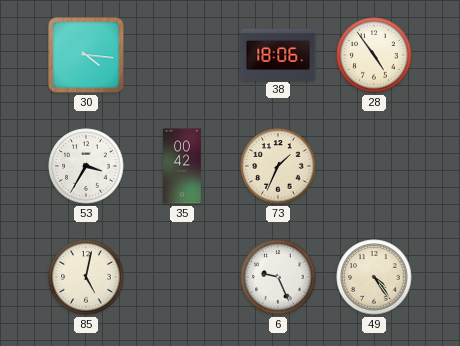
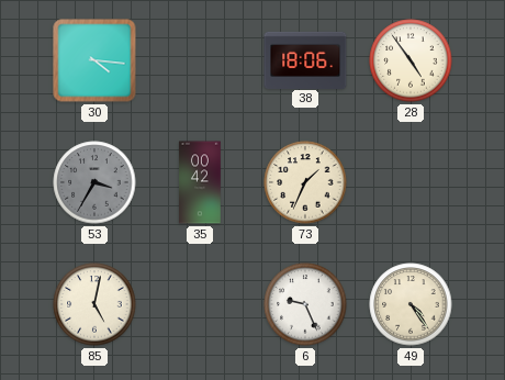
53 dial: white -> grey (94, 182)
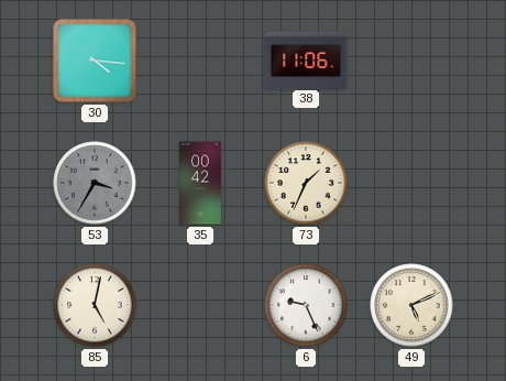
38: 18:06 -> 11:06 (306, 59)
28: 4:54 -> none (411, 60)
49: 4:24 -> 5:11 (411, 305)
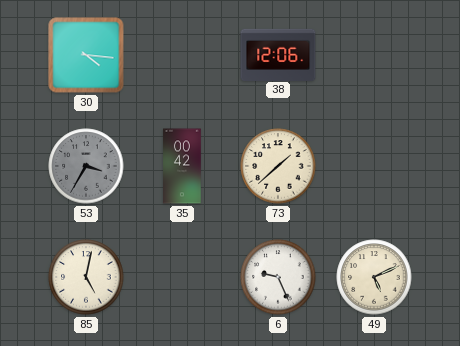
38: 11:06 -> 12:06 (278, 54)
73: 1:34 -> 1:38 (278, 166)
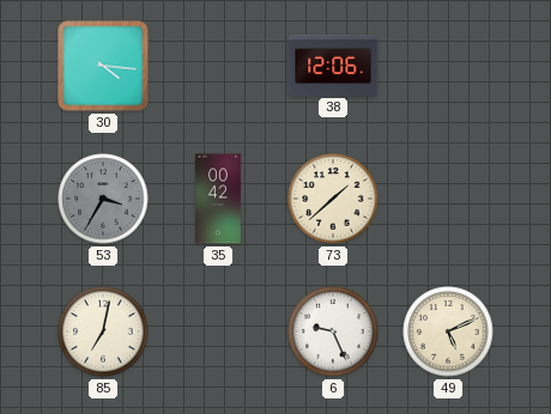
85: 5:02 -> 7:02 (103, 331)
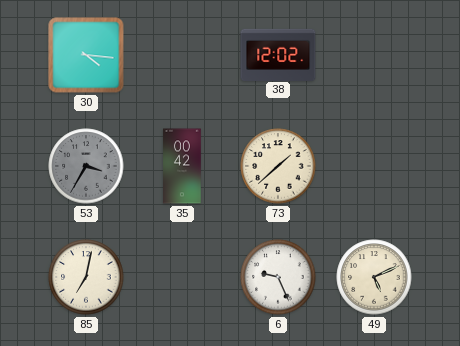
38: 12:06 -> 12:02 (278, 54)
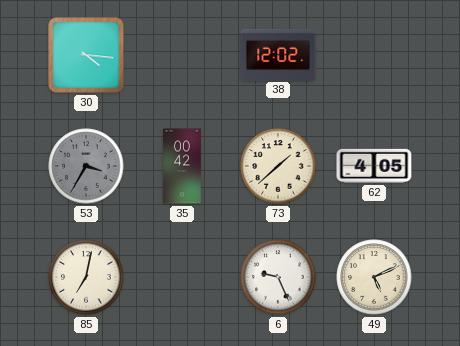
62: none -> 4:05 (374, 166)
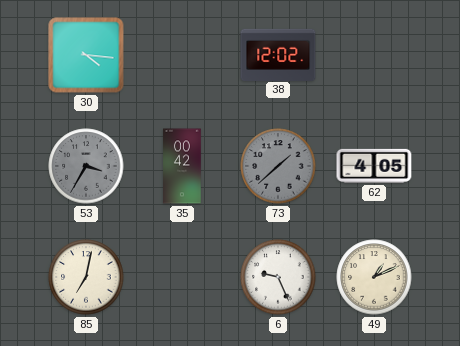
73 dial: cream -> grey (278, 166)
49: 5:11 -> 1:11 (374, 277)
